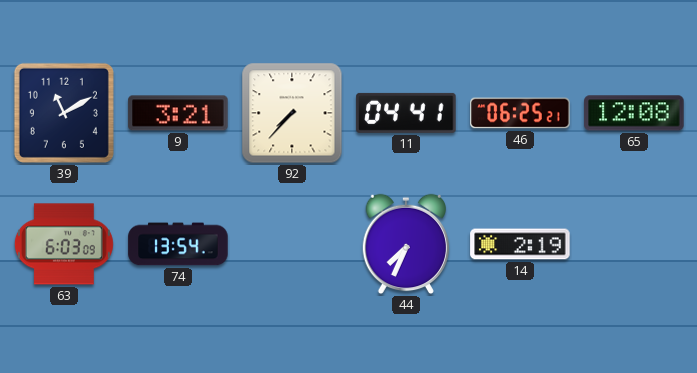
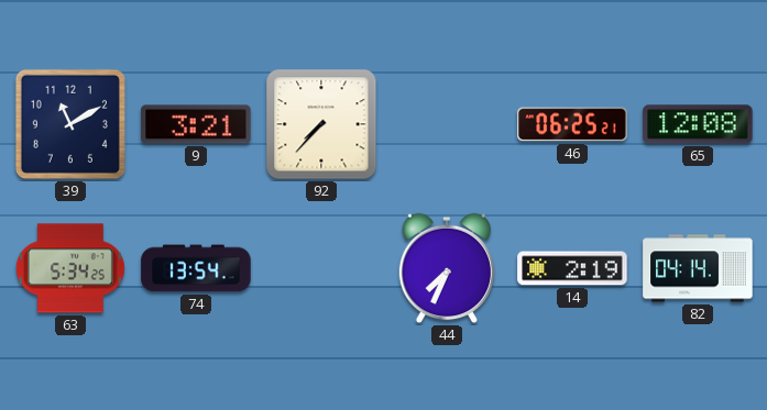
11: 04:41 -> none (406, 113)
63: 6:03 -> 5:34 (70, 268)
82: none -> 04:14 (698, 268)
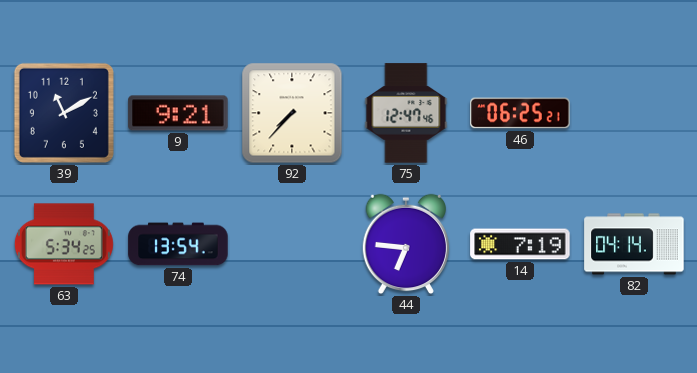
9: 3:21 -> 9:21 (178, 113)
75: none -> 12:47 (406, 113)
65: 12:08 -> none (698, 124)
44: 7:34 -> 6:46 (405, 244)
14: 2:19 -> 7:19 (520, 244)
